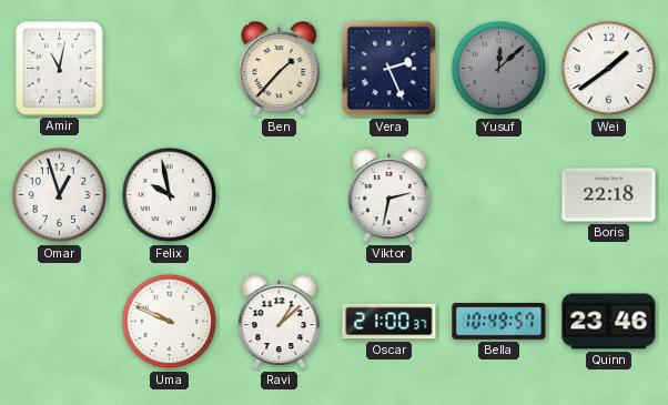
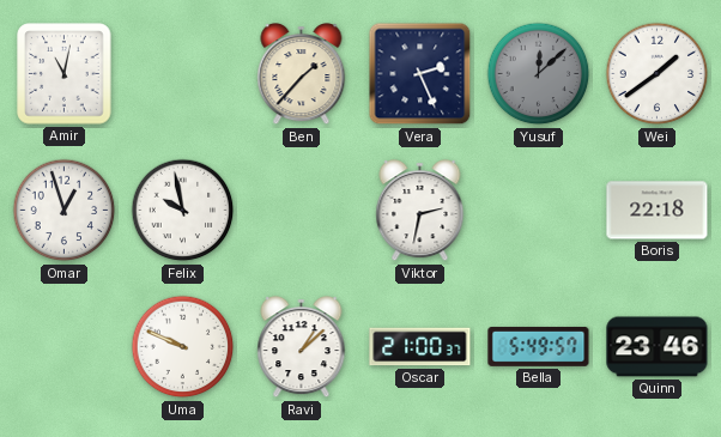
Bella: 10:49 -> 5:49 (539, 347)
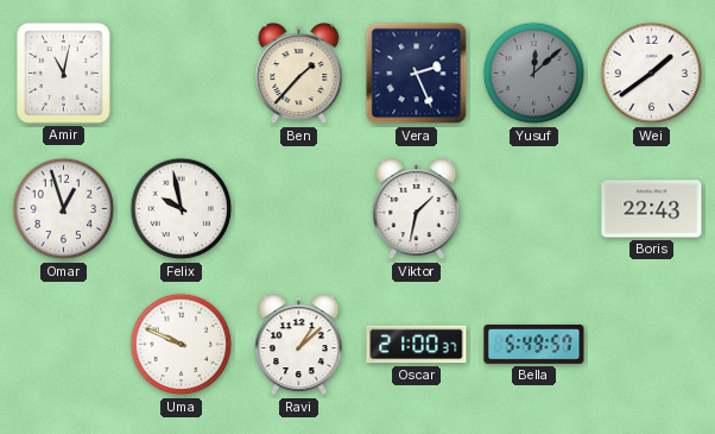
Viktor: 2:32 -> 1:32 (417, 210)
Boris: 22:18 -> 22:43 (652, 209)
Quinn: 23:46 -> none (658, 347)
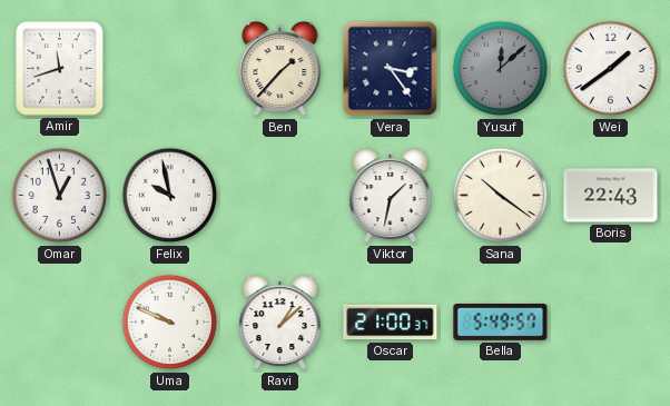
Amir: 11:02 -> 11:42 (60, 69)
Vera: 2:26 -> 3:24 (391, 69)
Sana: none -> 10:21 (501, 196)
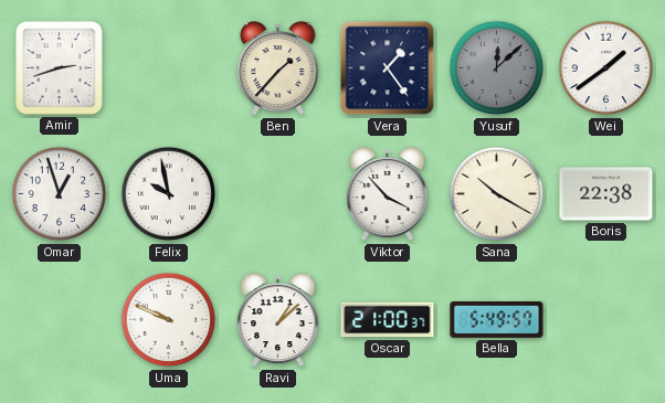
Amir: 11:42 -> 2:42 (60, 68)
Vera: 3:24 -> 1:24 (388, 68)
Viktor: 1:32 -> 3:53 (388, 195)
Sana: 10:21 -> 10:20 (497, 194)
Boris: 22:43 -> 22:38 (606, 194)
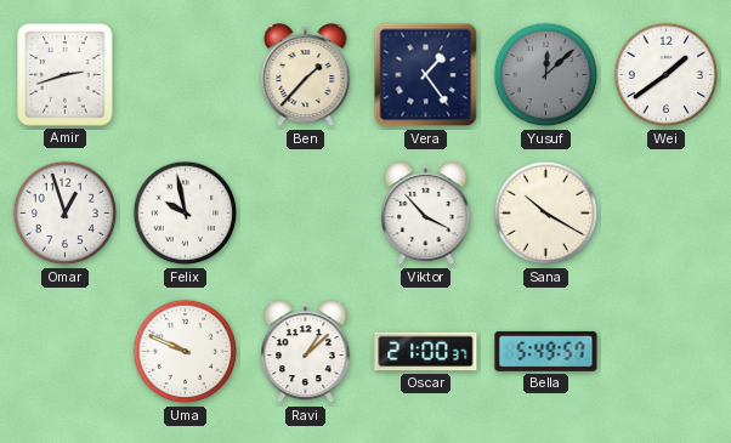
Boris: 22:38 -> none (606, 194)
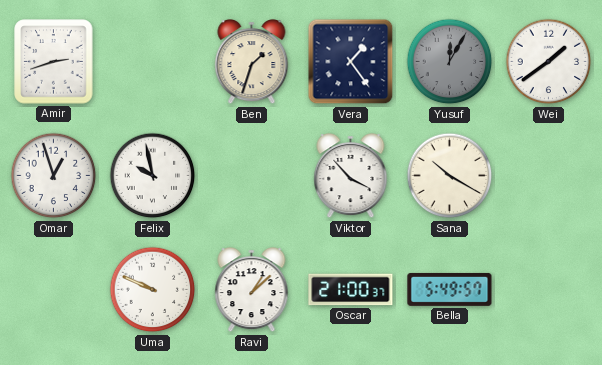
Ben: 1:37 -> 1:33 (252, 63)
Yusuf: 12:08 -> 12:05 (450, 62)
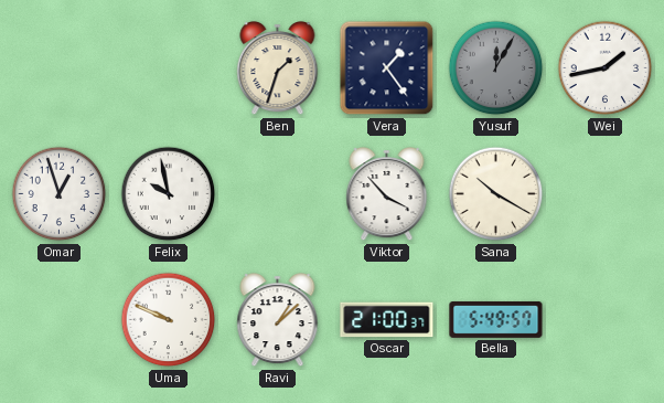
Amir: 2:42 -> none (54, 62)
Wei: 1:39 -> 1:43 (606, 68)
